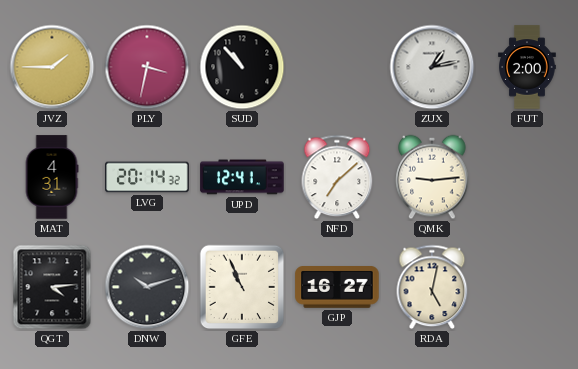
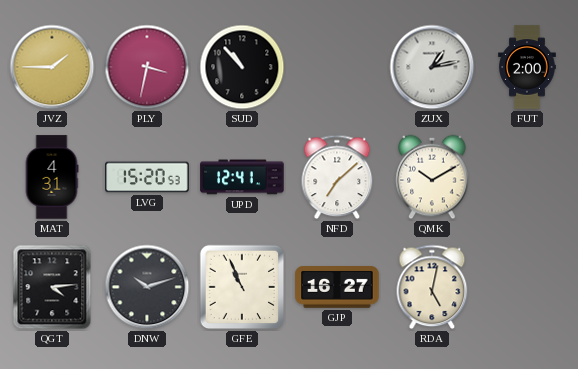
LVG: 20:14 -> 15:20 (147, 177)
QMK: 9:14 -> 10:10 (432, 177)
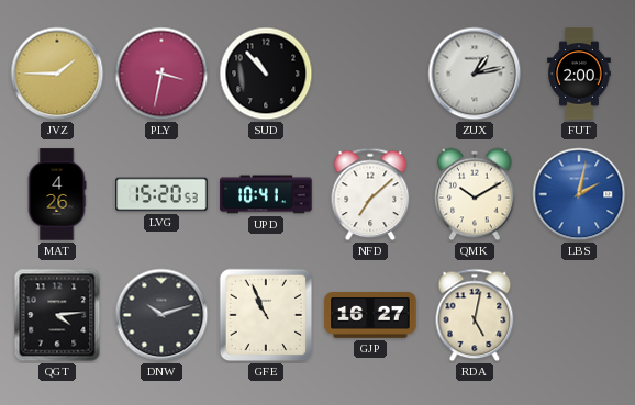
MAT: 4:31 -> 4:26 (57, 194)
UPD: 12:41 -> 10:41 (266, 194)
LBS: none -> 2:02 (579, 194)
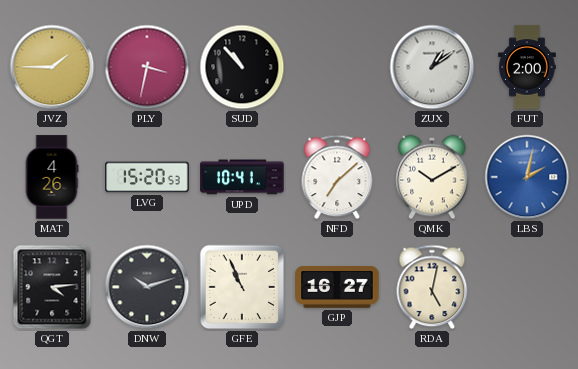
ZUX: 1:13 -> 1:09 (432, 67)
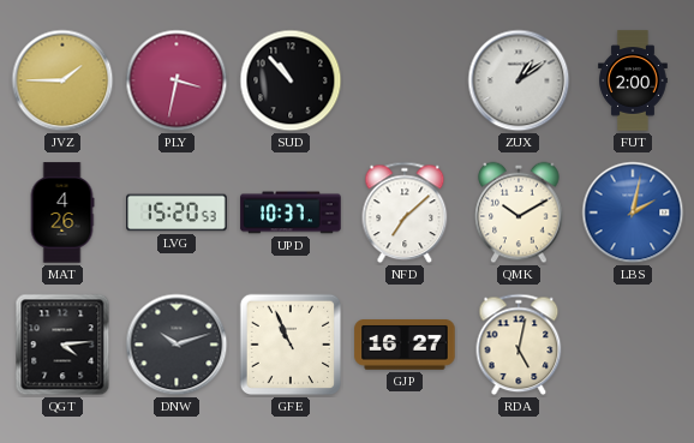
UPD: 10:41 -> 10:37 (291, 212)
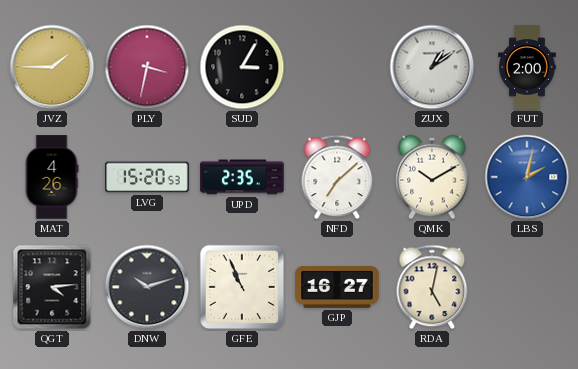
SUD: 10:53 -> 3:05 (242, 67)
UPD: 10:37 -> 2:35 (242, 177)
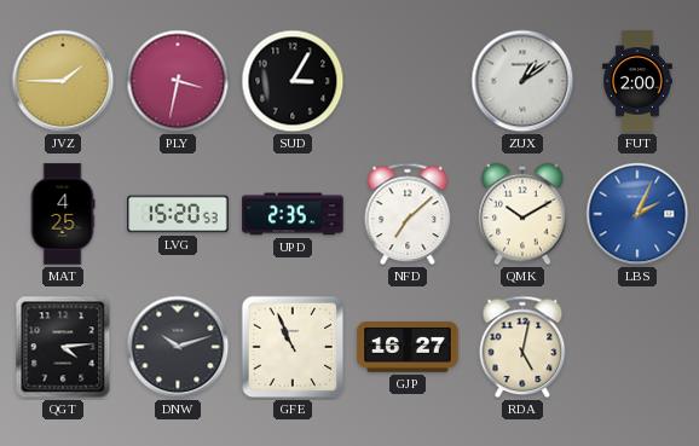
MAT: 4:26 -> 4:25 (63, 214)
LBS: 2:02 -> 2:04 (637, 214)
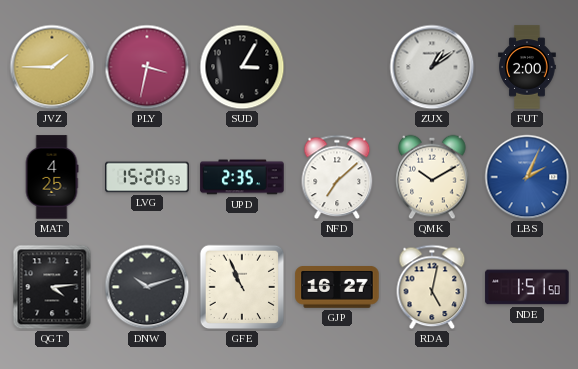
NDE: none -> 1:51 (527, 287)
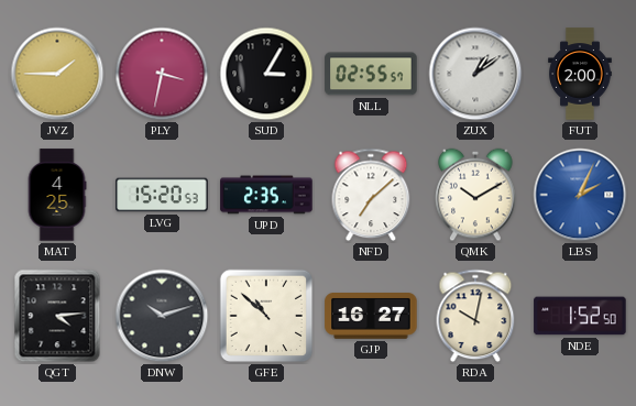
NLL: none -> 02:55 (371, 74)
GFE: 10:56 -> 10:52 (266, 316)
RDA: 5:02 -> 10:02 (475, 316)
NDE: 1:51 -> 1:52 (580, 316)
